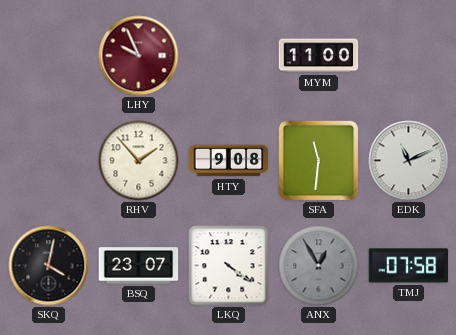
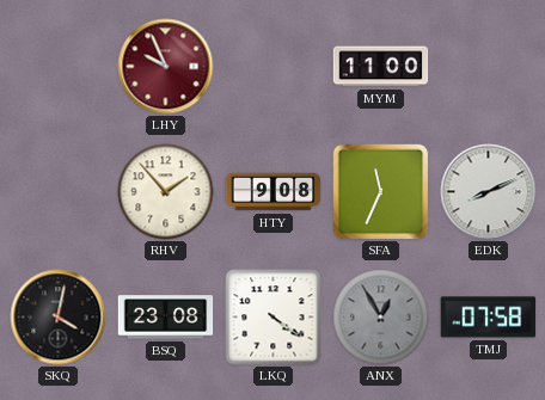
SFA: 11:31 -> 11:34 (381, 192)
EDK: 11:11 -> 8:11 (489, 192)
BSQ: 23:07 -> 23:08 (166, 318)
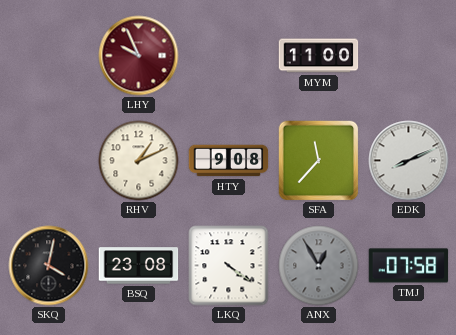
RHV: 1:53 -> 1:11 (139, 161)
SFA: 11:34 -> 11:37 (319, 161)
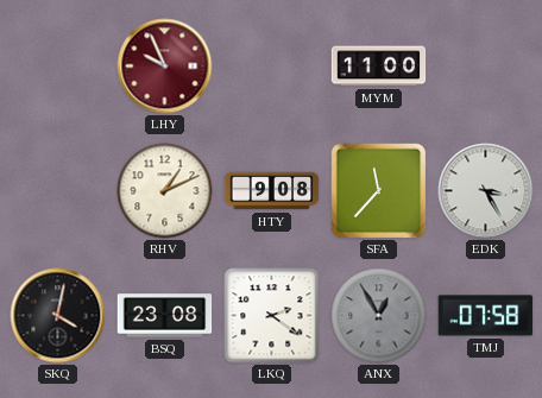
EDK: 8:11 -> 3:25 (486, 191)
LKQ: 4:21 -> 2:21 (272, 316)
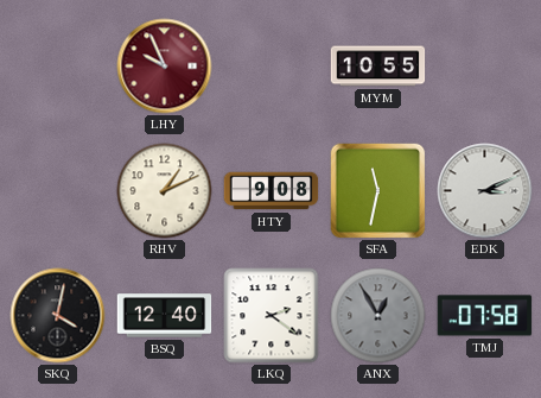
MYM: 11:00 -> 10:55 (378, 67)
SFA: 11:37 -> 11:32 (378, 191)
EDK: 3:25 -> 3:11 (485, 191)
BSQ: 23:08 -> 12:40 (165, 316)
